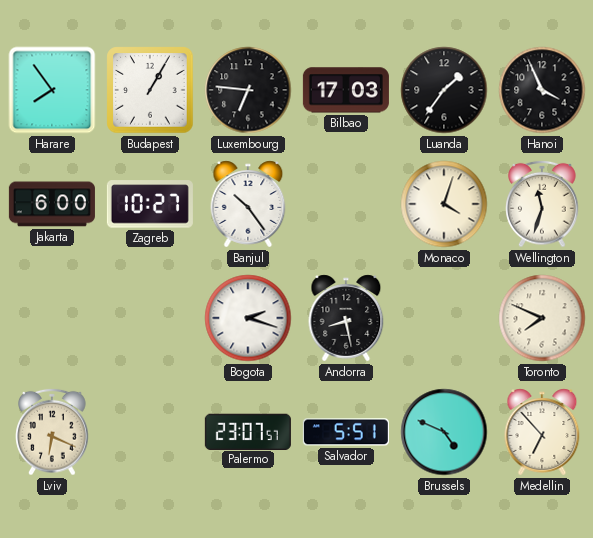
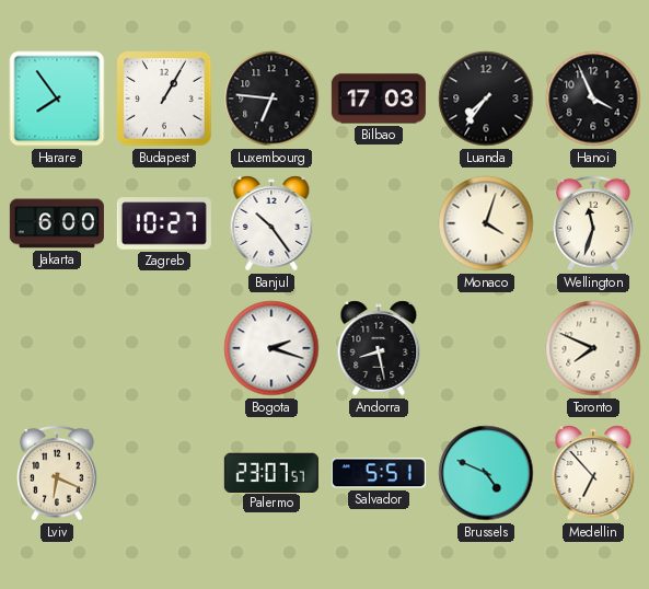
Luanda: 1:36 -> 7:36 (486, 99)
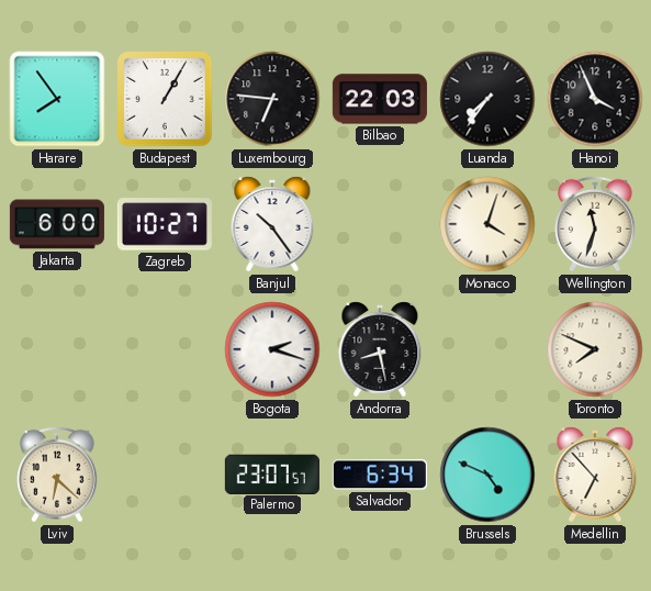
Bilbao: 17:03 -> 22:03 (380, 99)
Lviv: 6:19 -> 6:22 (57, 475)
Salvador: 5:51 -> 6:34 (380, 475)
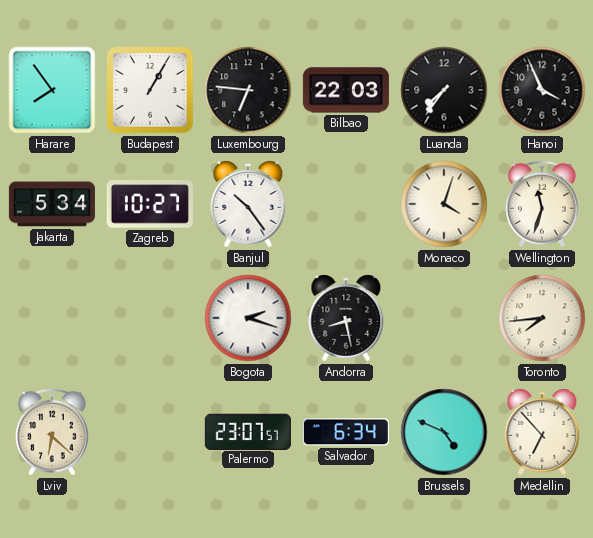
Jakarta: 6:00 -> 5:34 (52, 204)
Toronto: 7:49 -> 7:44 (542, 318)
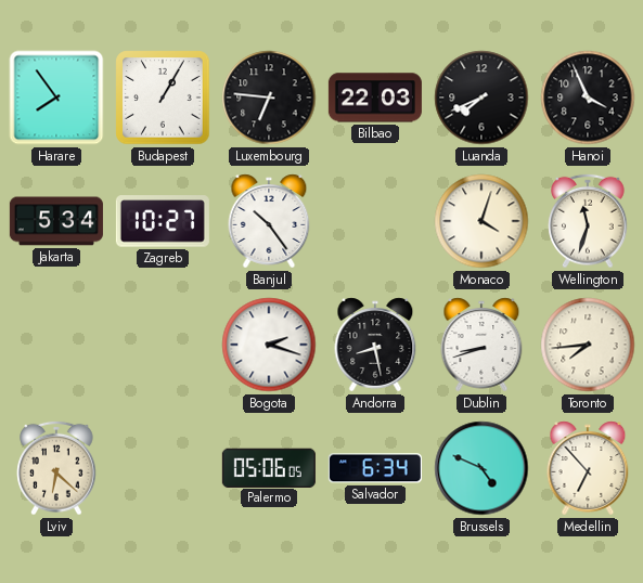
Luanda: 7:36 -> 7:41 (481, 98)
Dublin: none -> 8:42 (481, 345)
Palermo: 23:07 -> 05:06 (269, 467)
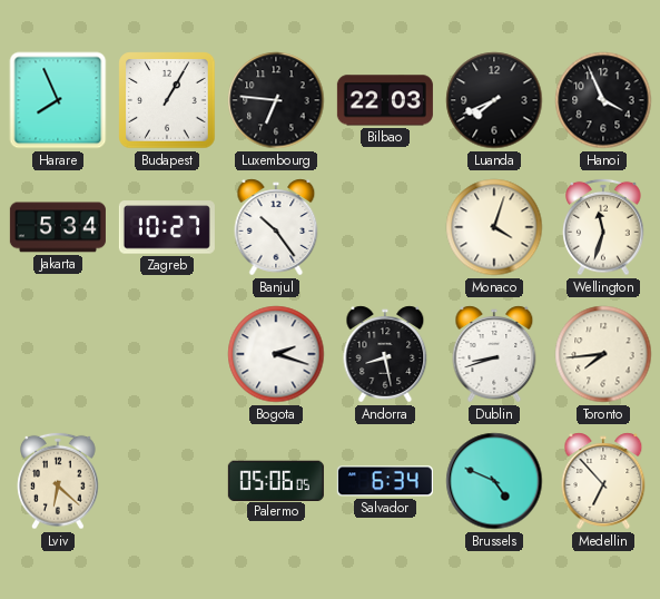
Harare: 7:54 -> 7:56 (58, 100)
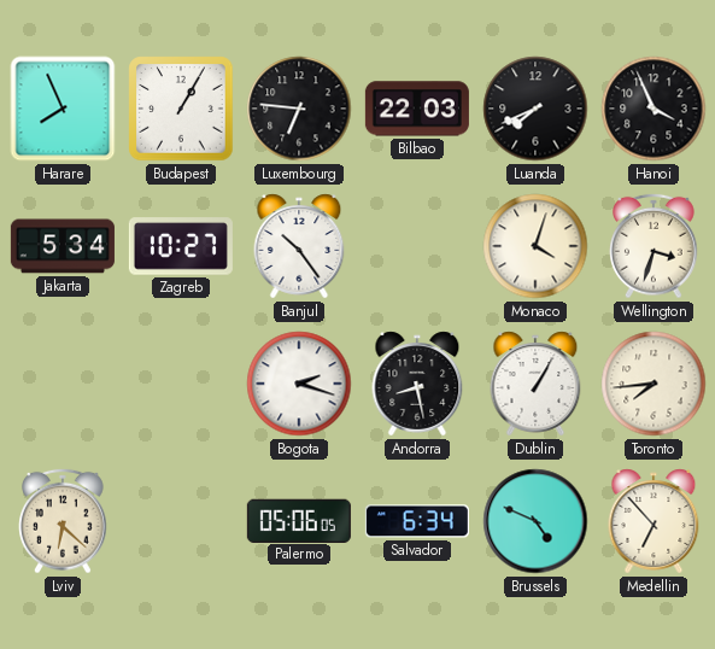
Wellington: 11:33 -> 3:33 (654, 246)
Dublin: 8:42 -> 1:05 (535, 384)
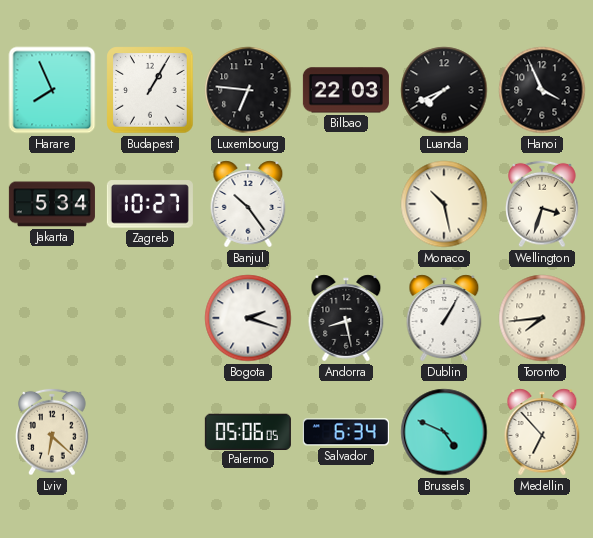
Monaco: 4:03 -> 10:28 (444, 204)
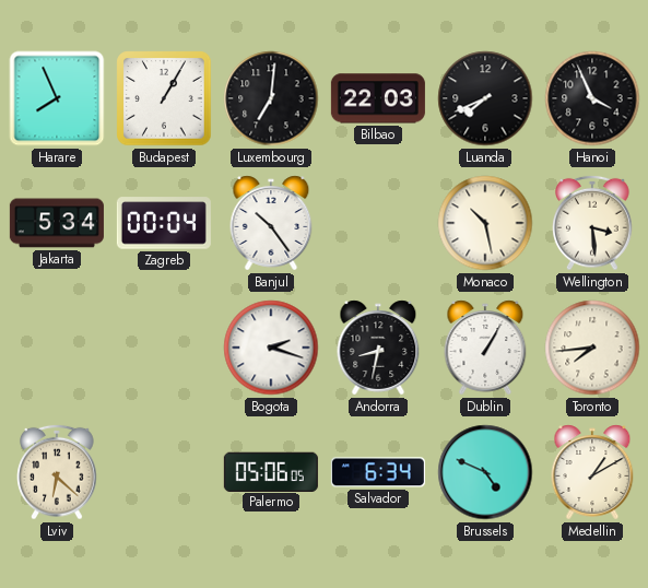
Luxembourg: 6:46 -> 7:01 (271, 98)
Zagreb: 10:27 -> 00:04 (164, 223)
Wellington: 3:33 -> 3:29 (592, 223)
Andorra: 8:28 -> 8:32 (378, 348)
Medellin: 6:53 -> 1:10 (592, 472)
